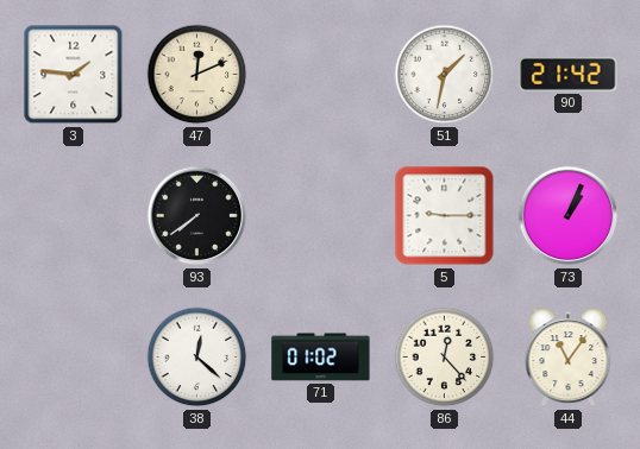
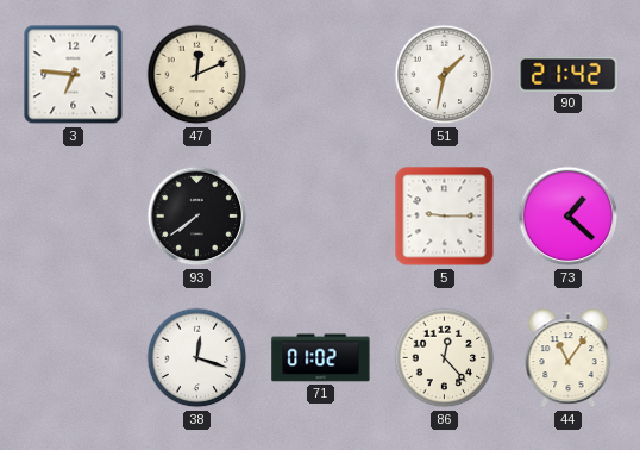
3: 1:46 -> 6:46 (74, 75)
73: 1:04 -> 1:22 (569, 217)
38: 12:22 -> 12:18 (197, 358)
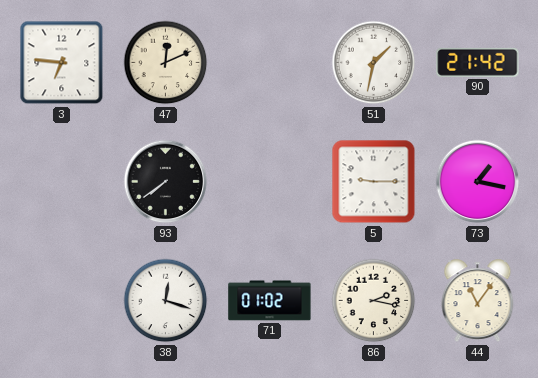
73: 1:22 -> 1:17 (478, 182)
86: 12:23 -> 2:17 (374, 301)
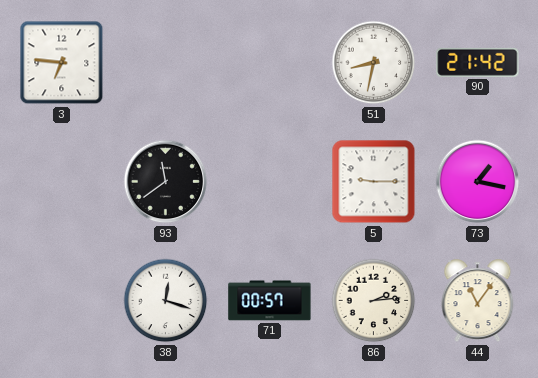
47: 12:11 -> none (166, 63)
51: 1:32 -> 8:32 (374, 63)
93: 7:39 -> 11:39 (166, 182)
71: 01:02 -> 00:57 (270, 301)
86: 2:17 -> 2:14 (374, 301)
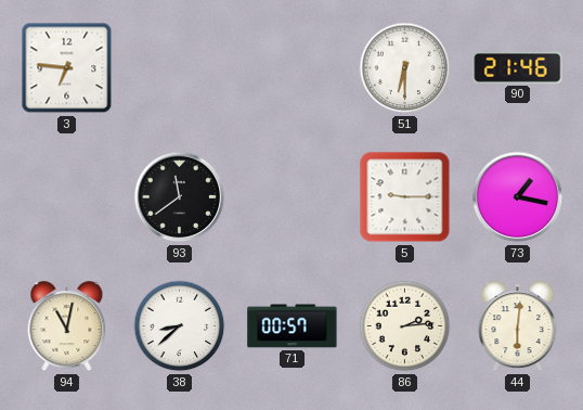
51: 8:32 -> 6:30 (405, 68)
90: 21:42 -> 21:46 (518, 67)
94: none -> 11:02 (67, 326)
38: 12:18 -> 8:38 (180, 326)
44: 11:06 -> 6:01 (518, 326)
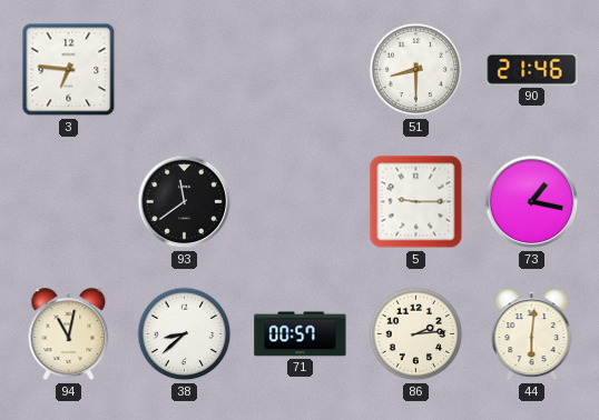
51: 6:30 -> 8:30 (416, 70)
